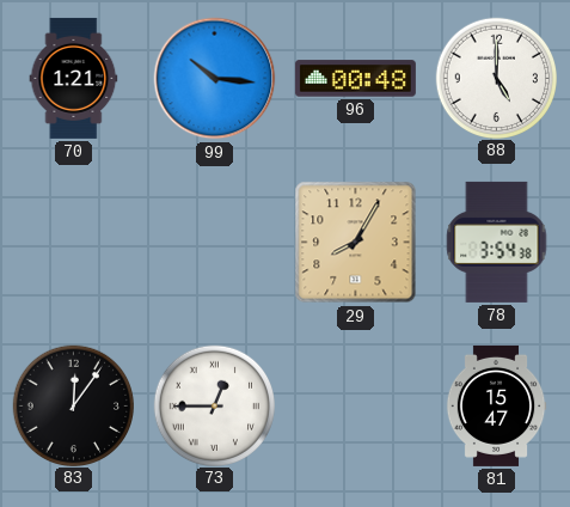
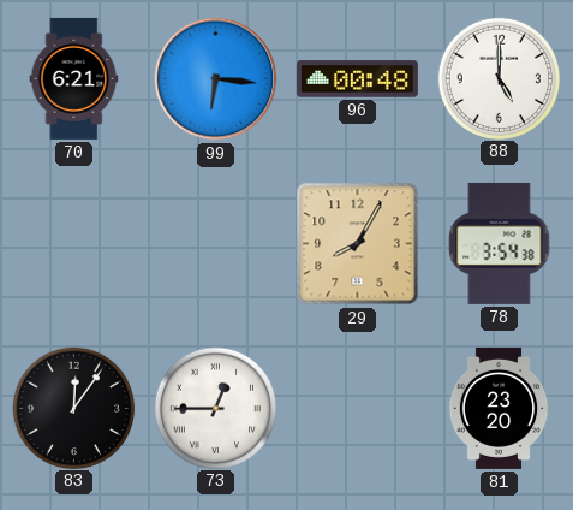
70: 1:21 -> 6:21 (74, 78)
99: 10:16 -> 6:16 (216, 79)
81: 15:47 -> 23:20 (499, 408)
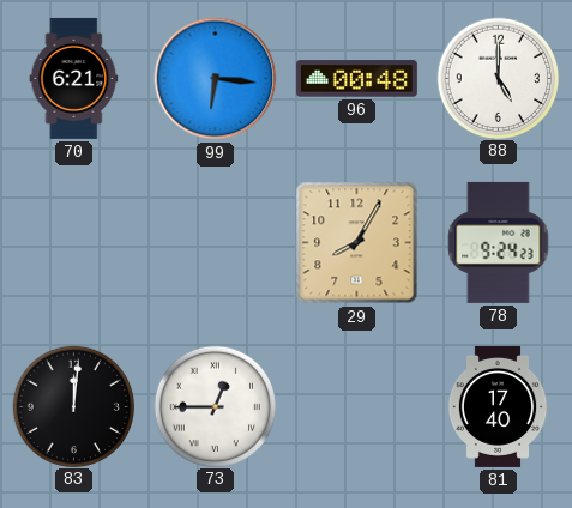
78: 3:54 -> 9:24 (499, 242)
83: 12:06 -> 12:01 (73, 406)
81: 23:20 -> 17:40 (498, 406)
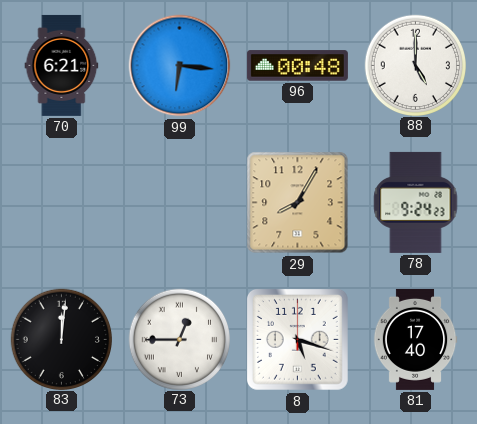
8: none -> 5:18 (297, 339)
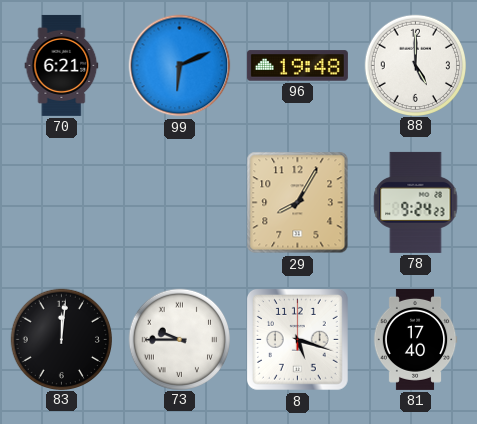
99: 6:16 -> 6:11 (180, 66)
96: 00:48 -> 19:48 (297, 66)
73: 12:45 -> 9:45 (179, 339)
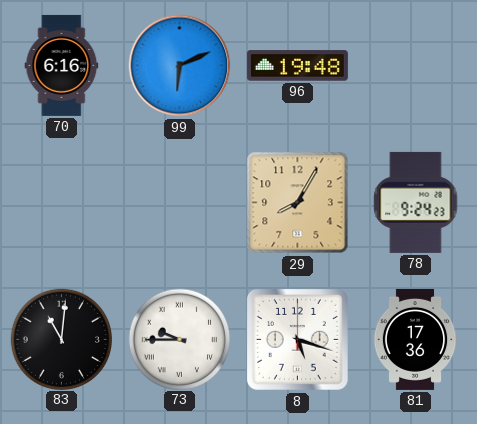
70: 6:21 -> 6:16 (62, 65)
88: 5:00 -> none (415, 65)
83: 12:01 -> 11:01 (61, 339)
81: 17:40 -> 17:36 (415, 339)
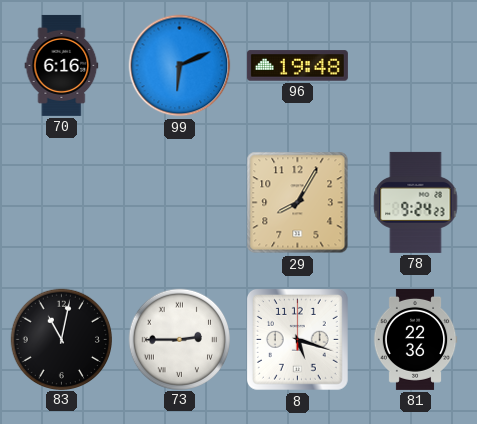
83: 11:01 -> 11:02 (61, 339)
73: 9:45 -> 2:45 (179, 339)
81: 17:36 -> 22:36 (415, 339)
